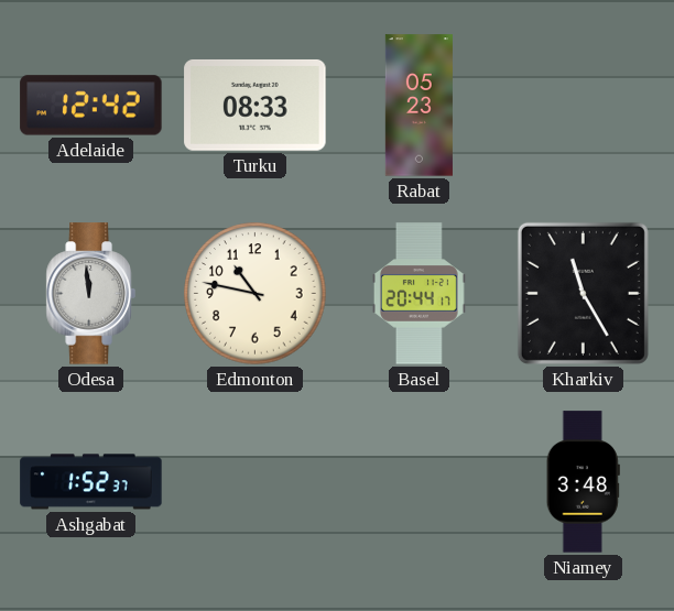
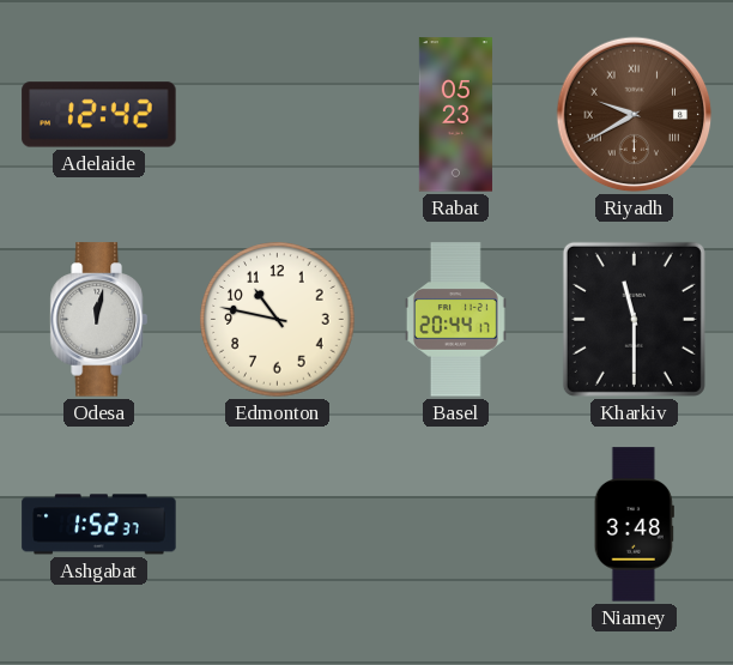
Turku: 08:33 -> none (256, 105)
Riyadh: none -> 9:40 (635, 115)
Odesa: 11:59 -> 12:02 (98, 320)
Kharkiv: 11:25 -> 11:30 (634, 319)
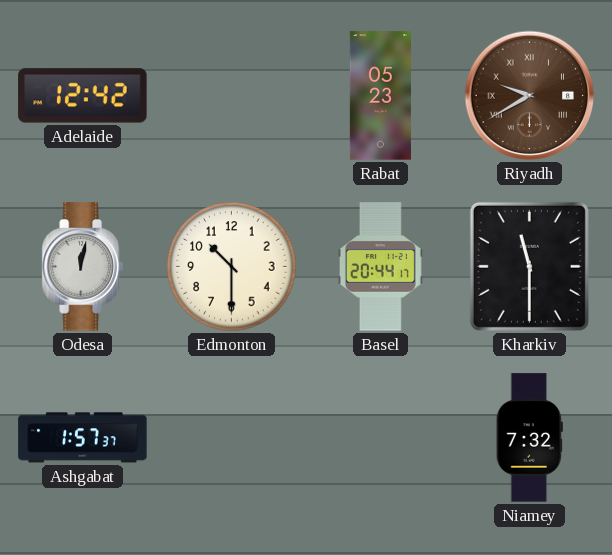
Edmonton: 10:47 -> 10:30 (232, 267)
Ashgabat: 1:52 -> 1:57 (83, 438)
Niamey: 3:48 -> 7:32 (529, 438)
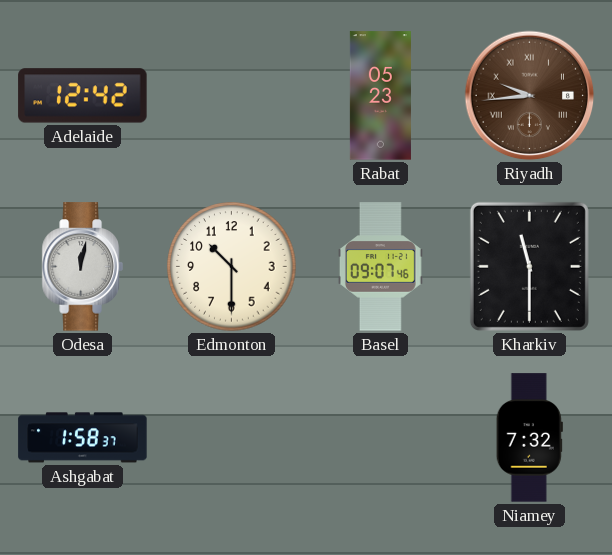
Riyadh: 9:40 -> 9:44 (530, 96)
Basel: 20:44 -> 09:07 (380, 267)
Ashgabat: 1:57 -> 1:58 (83, 438)
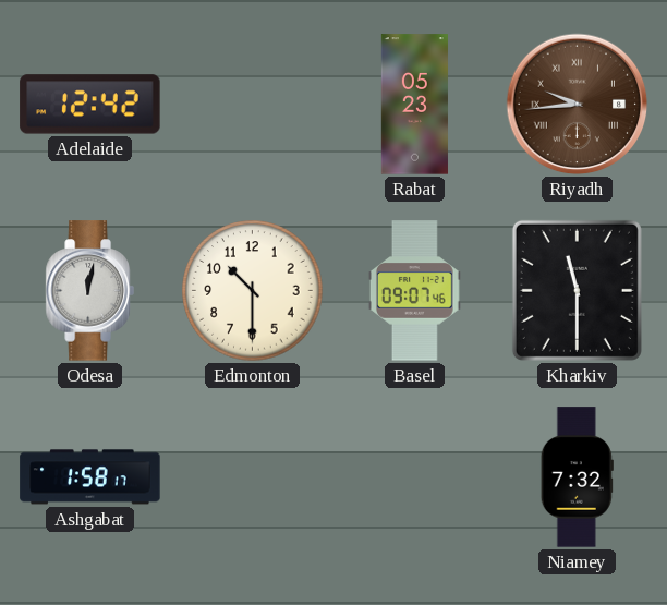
Ashgabat: 1:58:37 -> 1:58:17 (90, 477)
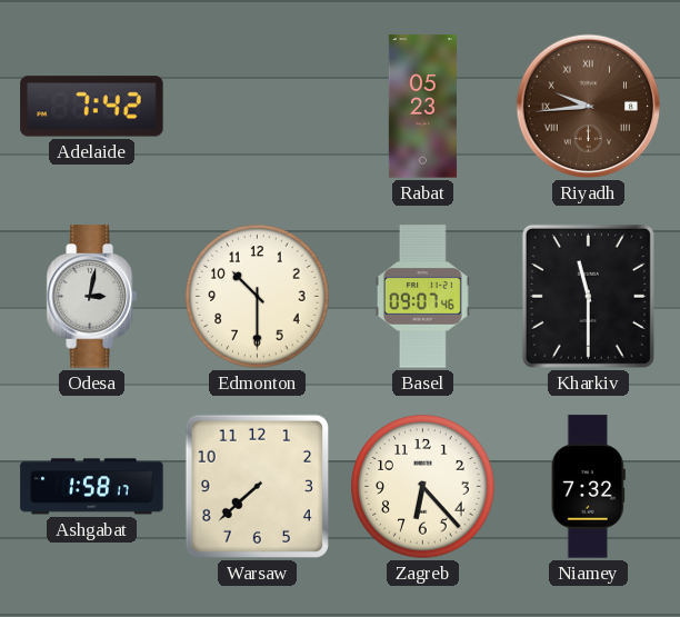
Adelaide: 12:42 -> 7:42 (92, 107)
Odesa: 12:02 -> 3:02 (91, 297)
Warsaw: none -> 7:38 (257, 486)
Zagreb: none -> 6:23 (423, 487)
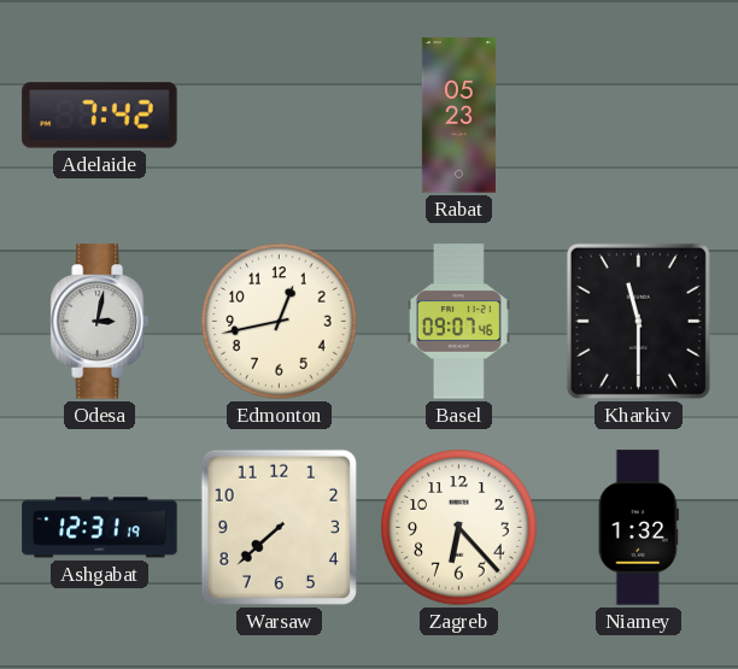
Riyadh: 9:44 -> none (589, 107)
Edmonton: 10:30 -> 12:43 (280, 322)
Ashgabat: 1:58 -> 12:31 (100, 528)
Niamey: 7:32 -> 1:32 (638, 528)
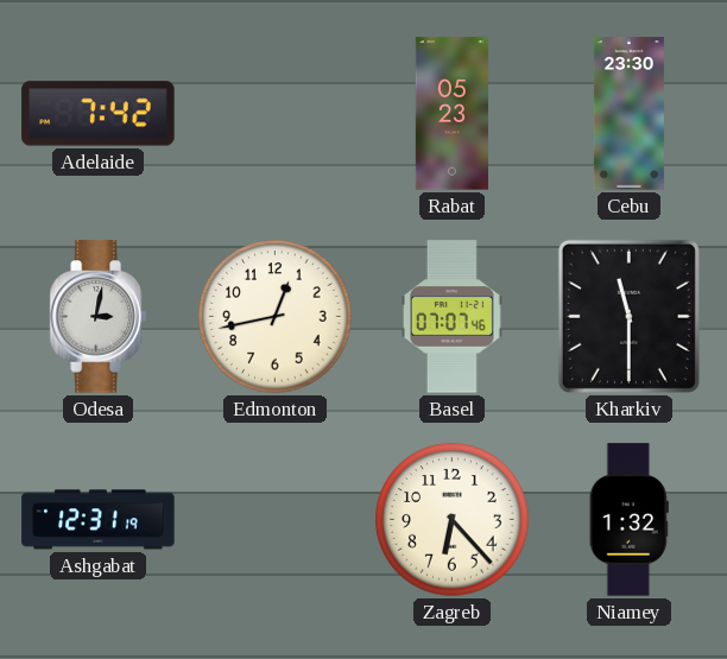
Cebu: none -> 23:30 (628, 114)
Basel: 09:07 -> 07:07 (451, 317)
Warsaw: 7:38 -> none (279, 527)
